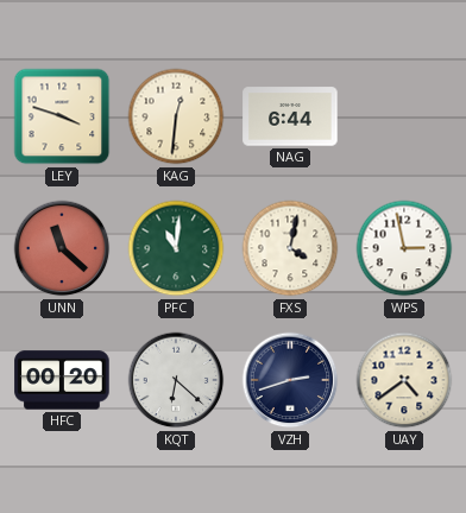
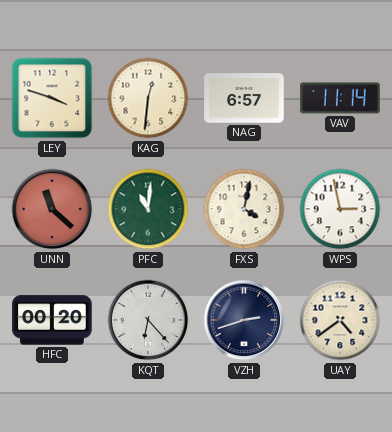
NAG: 6:44 -> 6:57 (244, 98)
VAV: none -> 11:14 (340, 98)
KQT: 6:22 -> 6:23 (148, 320)
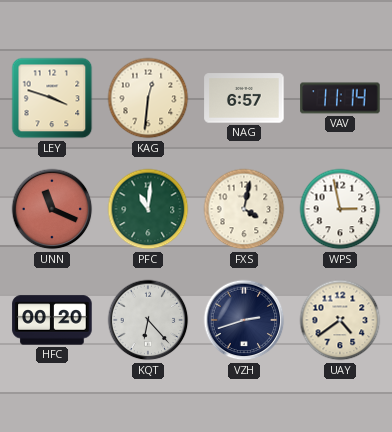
UNN: 11:22 -> 11:19 (52, 209)
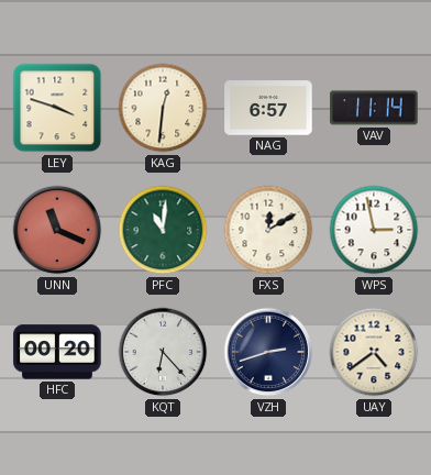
FXS: 4:02 -> 12:10 (268, 230)
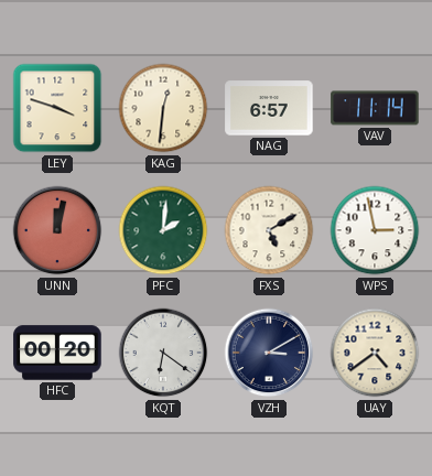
UNN: 11:19 -> 12:02 (57, 230)
PFC: 11:01 -> 2:01 (163, 230)
FXS: 12:10 -> 5:10 (269, 230)
KQT: 6:23 -> 6:21 (163, 353)
VZH: 2:42 -> 3:10 (269, 353)
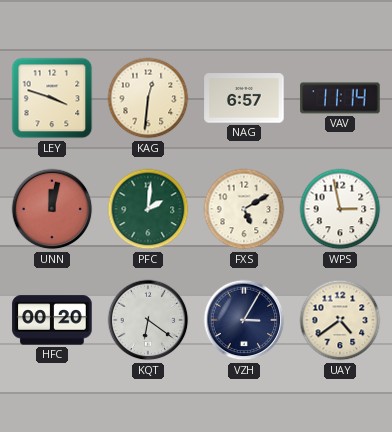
VZH: 3:10 -> 3:05 (244, 320)
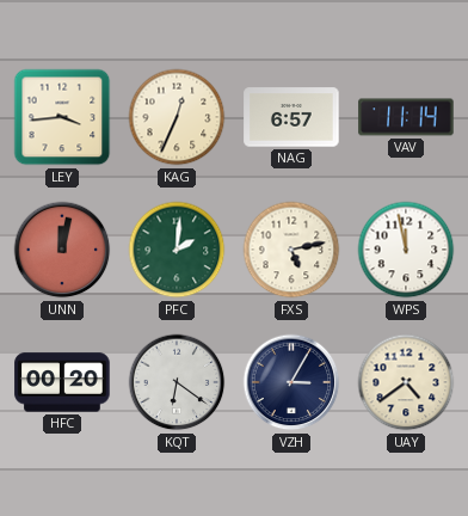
LEY: 3:48 -> 3:44 (62, 117)
KAG: 12:31 -> 12:34 (177, 117)
FXS: 5:10 -> 5:13 (291, 250)
WPS: 2:58 -> 11:58 (406, 250)
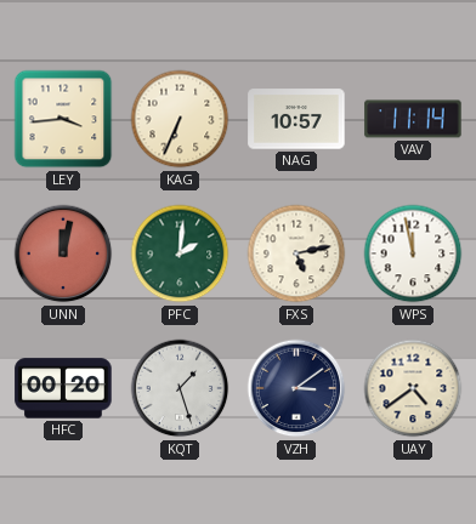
KAG: 12:34 -> 6:34 (180, 119)
NAG: 6:57 -> 10:57 (296, 119)
KQT: 6:21 -> 1:27 (180, 388)
VZH: 3:05 -> 3:09 (296, 388)
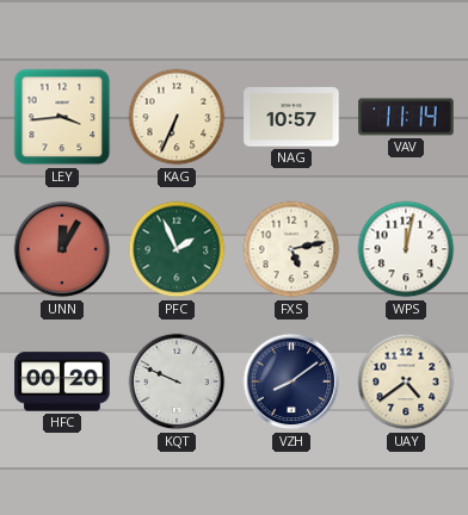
UNN: 12:02 -> 12:05 (62, 249)
PFC: 2:01 -> 1:56 (177, 249)
WPS: 11:58 -> 12:02 (406, 249)
KQT: 1:27 -> 9:49 (177, 381)
VZH: 3:09 -> 8:09 (291, 381)
